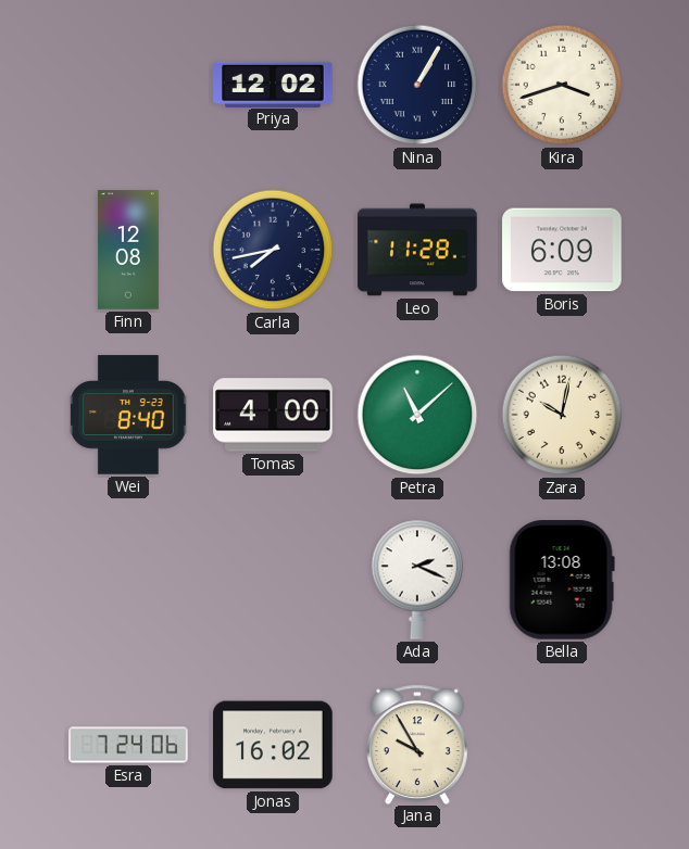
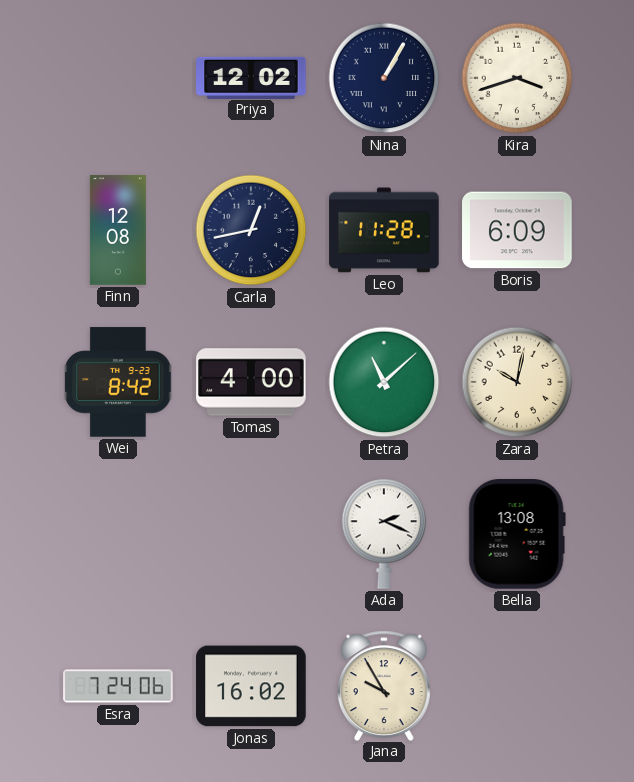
Carla: 7:43 -> 12:43 (251, 230)
Wei: 8:40 -> 8:42 (118, 382)
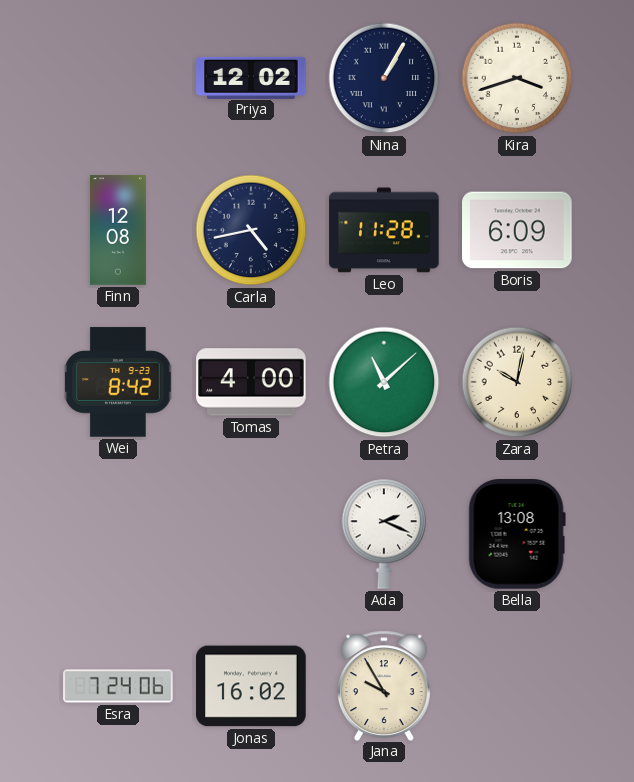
Carla: 12:43 -> 4:43 (251, 230)
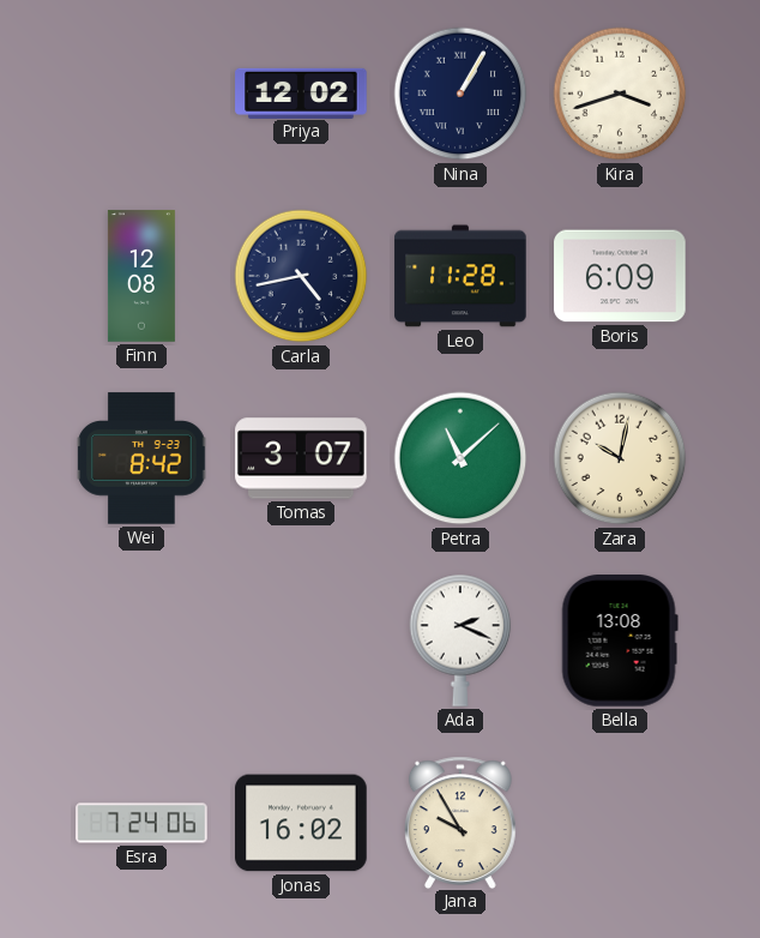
Tomas: 4:00 -> 3:07 (301, 458)
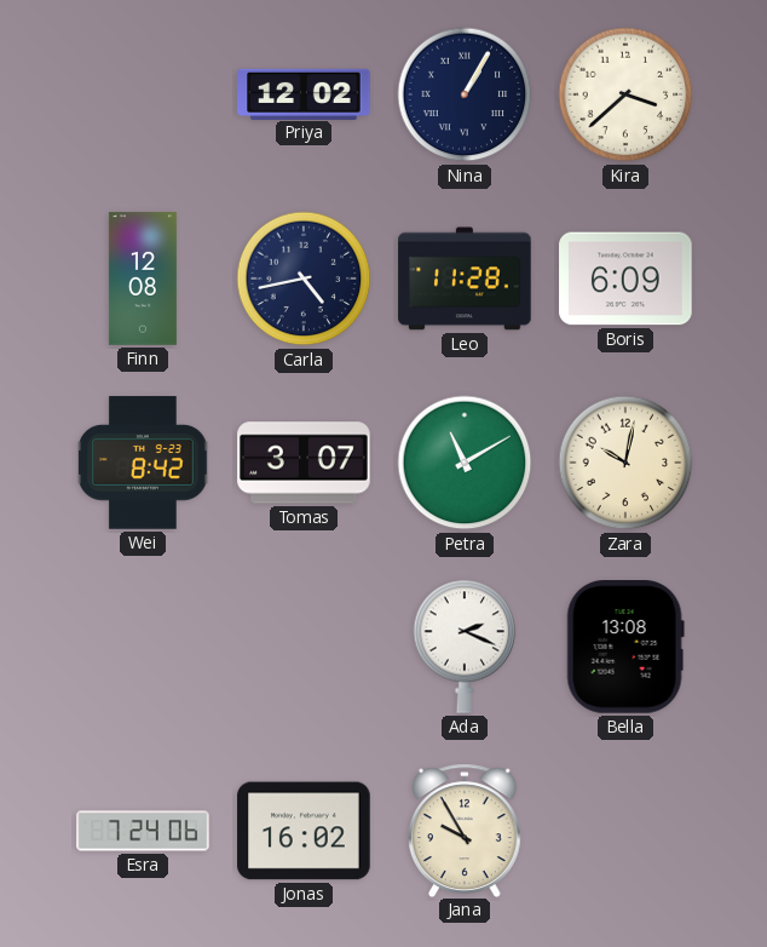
Kira: 3:42 -> 3:38 (625, 94)
Petra: 11:08 -> 11:10 (465, 463)
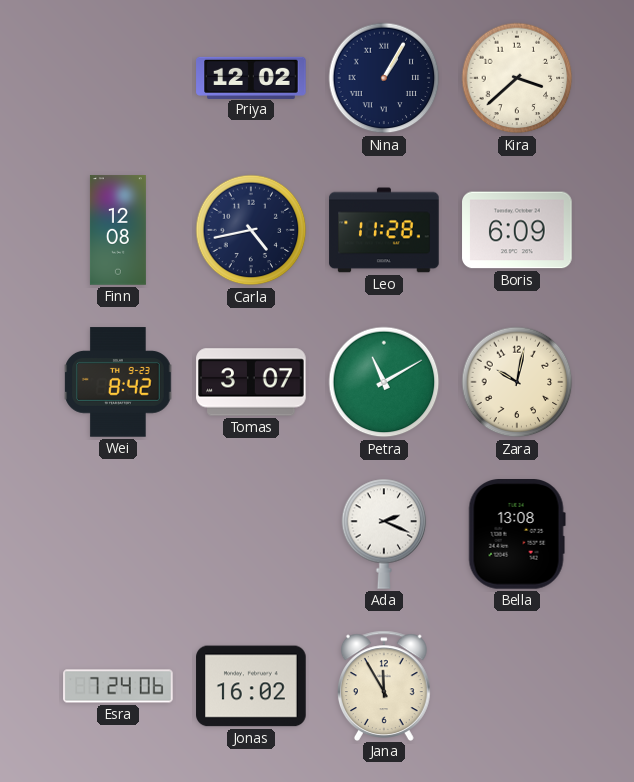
Jana: 9:55 -> 11:55 (384, 685)
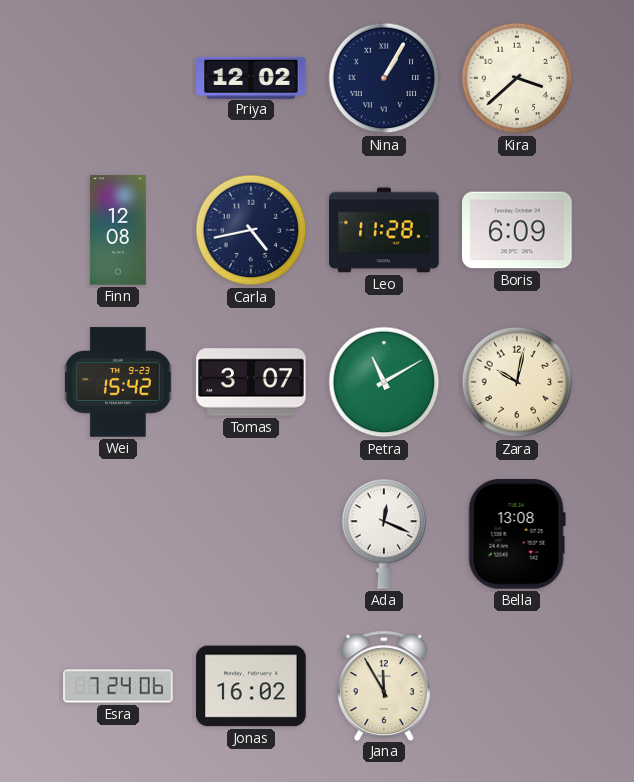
Wei: 8:42 -> 15:42 (118, 382)
Ada: 2:19 -> 12:19 (384, 534)
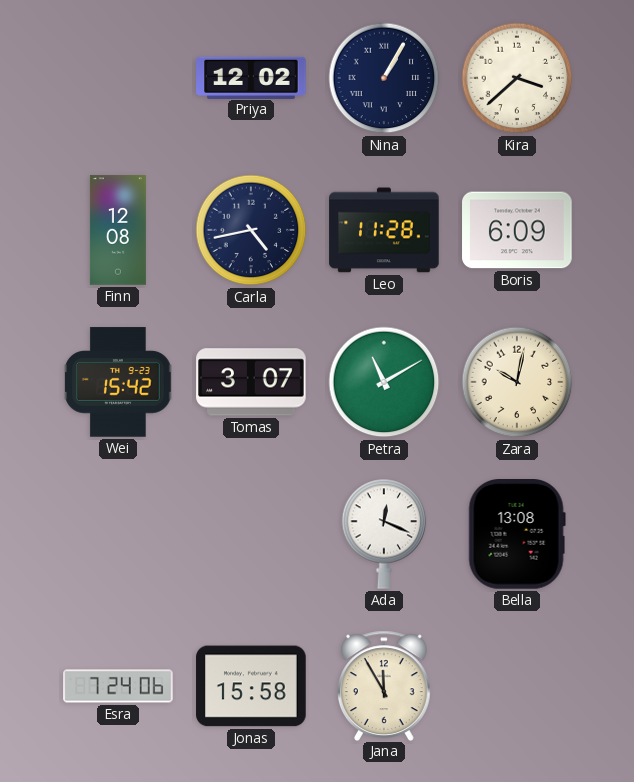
Jonas: 16:02 -> 15:58 (251, 686)
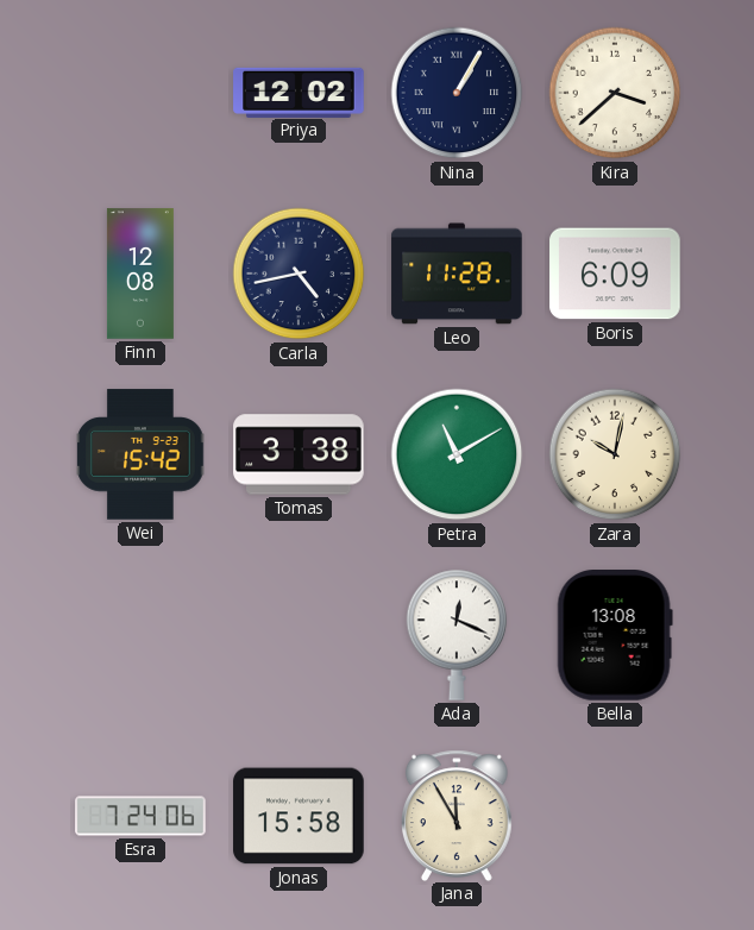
Tomas: 3:07 -> 3:38 (299, 454)
